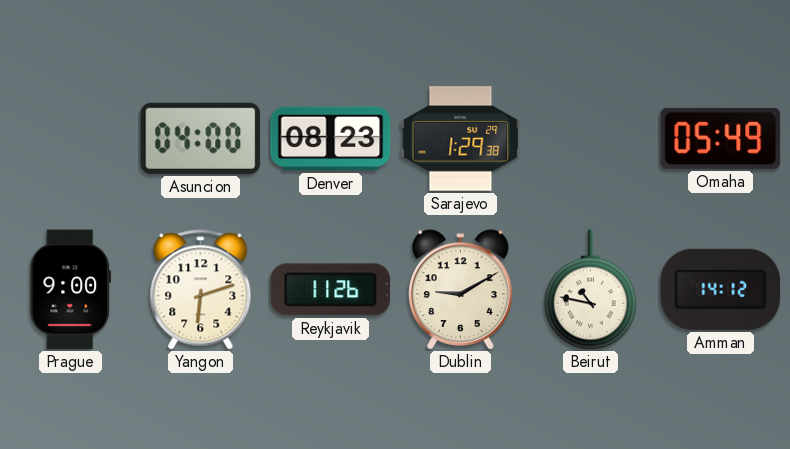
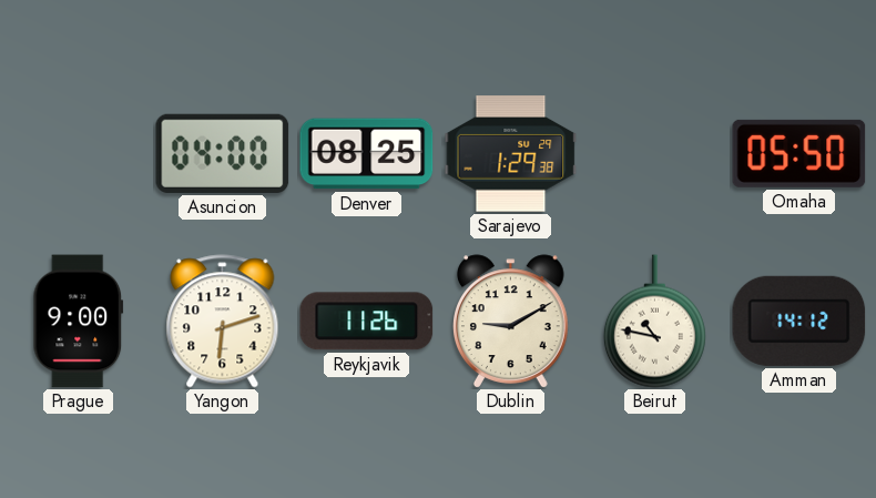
Denver: 08:23 -> 08:25 (367, 154)
Omaha: 05:49 -> 05:50 (799, 153)
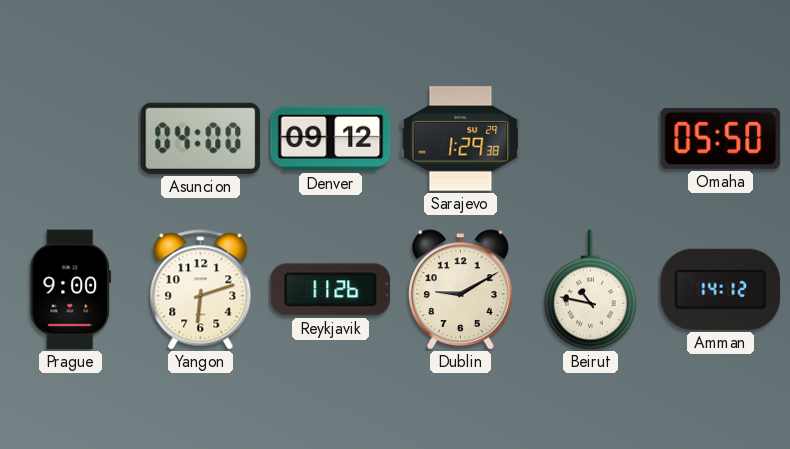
Denver: 08:25 -> 09:12 (331, 139)
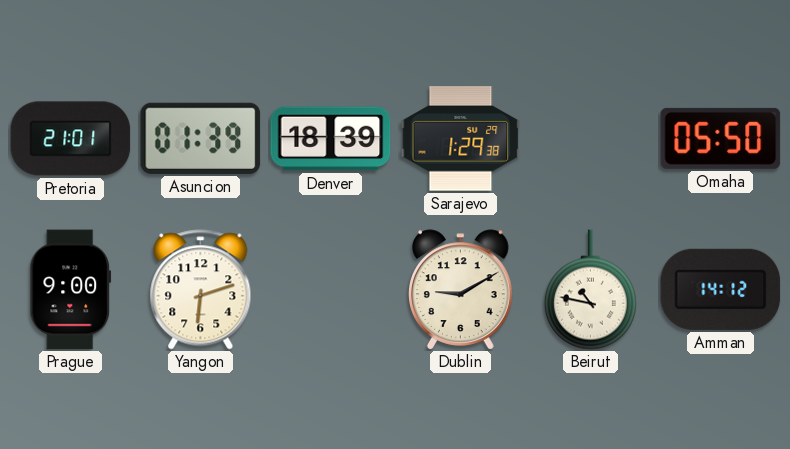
Pretoria: none -> 21:01 (71, 139)
Asuncion: 04:00 -> 01:39 (201, 138)
Denver: 09:12 -> 18:39 (331, 139)
Reykjavik: 11:26 -> none (331, 290)
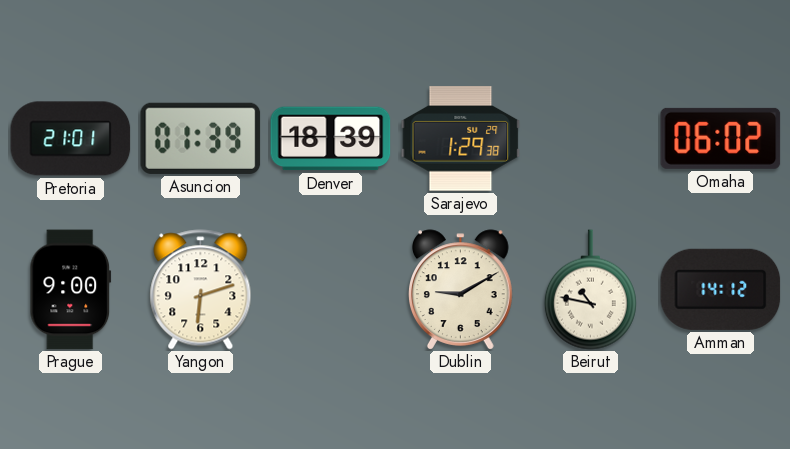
Omaha: 05:50 -> 06:02 (721, 138)
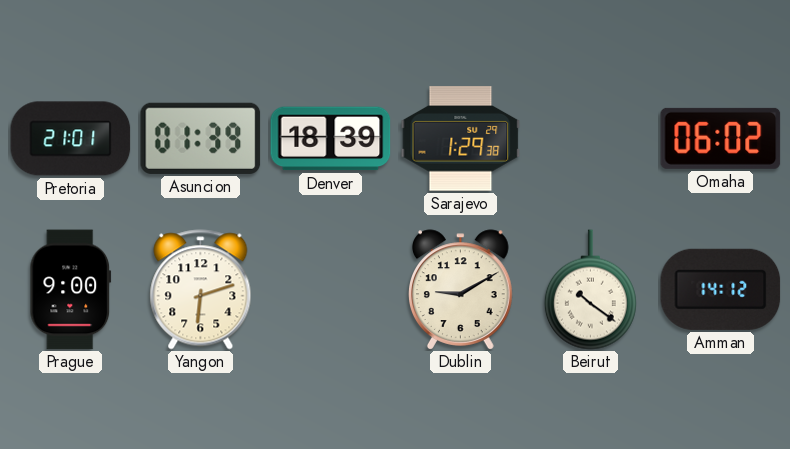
Beirut: 10:47 -> 10:21 (590, 290)
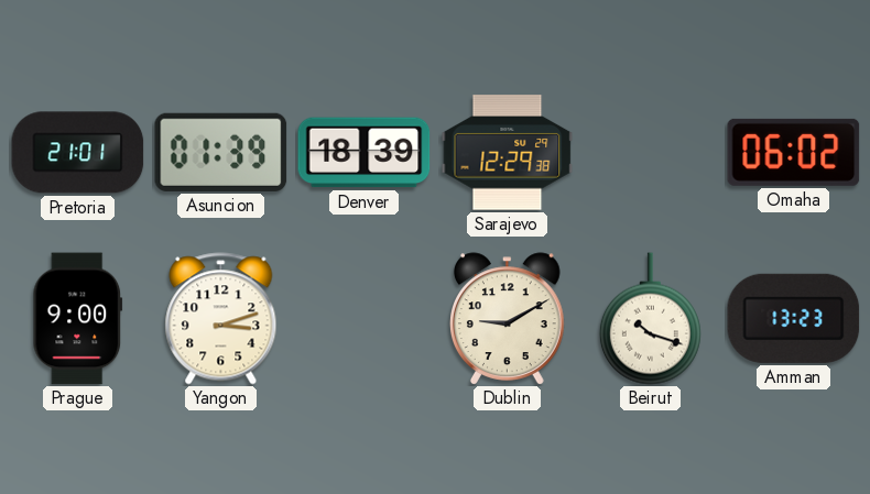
Sarajevo: 1:29 -> 12:29 (508, 153)
Yangon: 6:12 -> 3:12 (221, 319)
Beirut: 10:21 -> 10:18 (650, 319)
Amman: 14:12 -> 13:23 (794, 318)
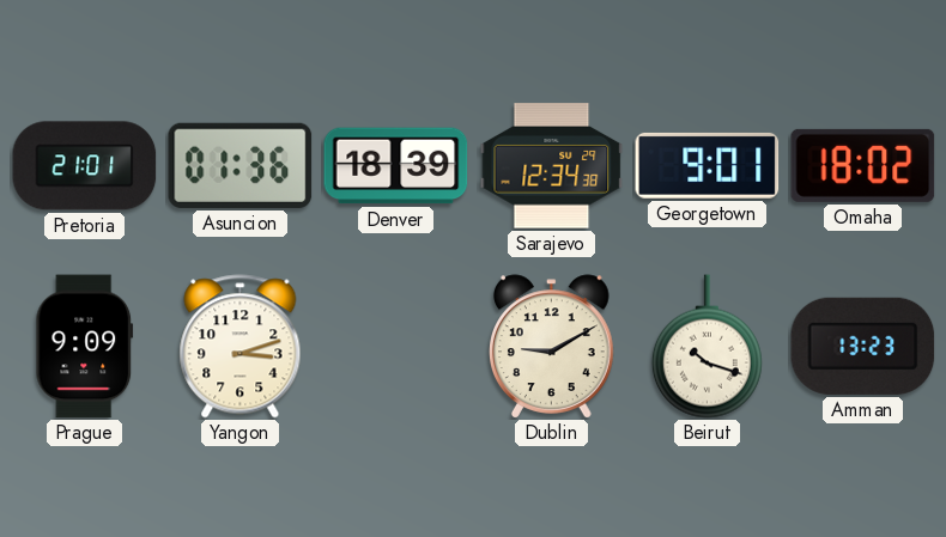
Asuncion: 01:39 -> 01:36 (241, 165)
Sarajevo: 12:29 -> 12:34 (552, 166)
Georgetown: none -> 9:01 (708, 165)
Omaha: 06:02 -> 18:02 (863, 165)
Prague: 9:00 -> 9:09 (85, 347)
